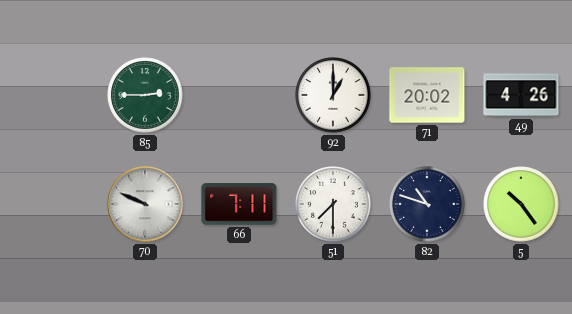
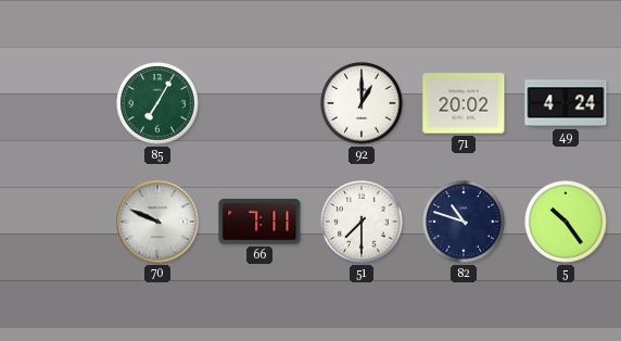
85: 2:45 -> 7:05 (157, 103)
49: 4:26 -> 4:24 (566, 103)
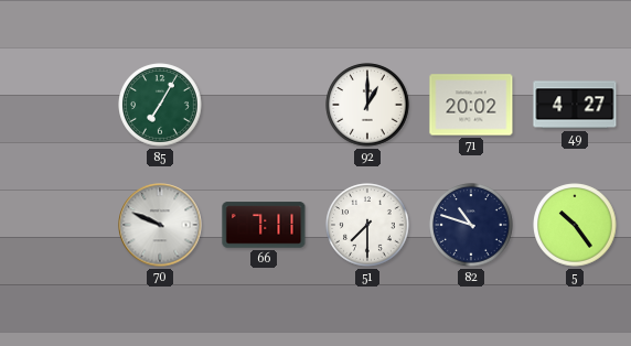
49: 4:24 -> 4:27 (575, 105)
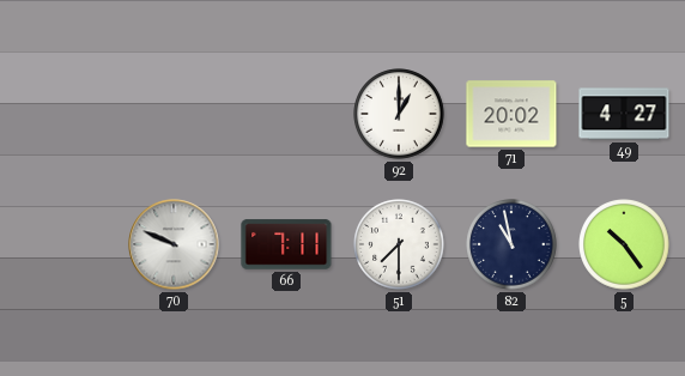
85: 7:05 -> none (160, 105)
82: 10:48 -> 10:58 (511, 244)
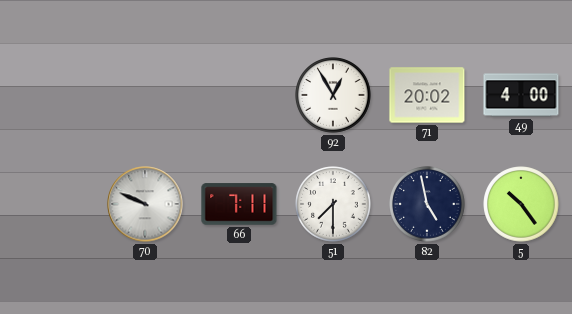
92: 1:00 -> 12:55 (333, 95)
49: 4:27 -> 4:00 (521, 95)
82: 10:58 -> 4:58 (427, 204)
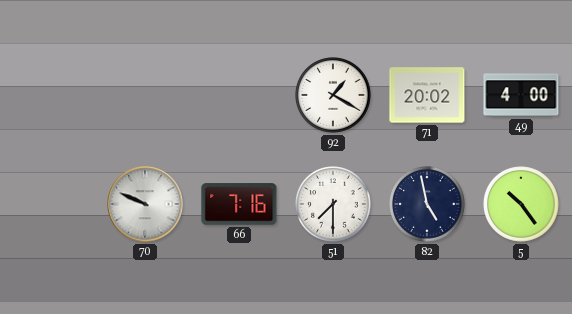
92: 12:55 -> 1:20 (333, 95)
66: 7:11 -> 7:16 (239, 204)
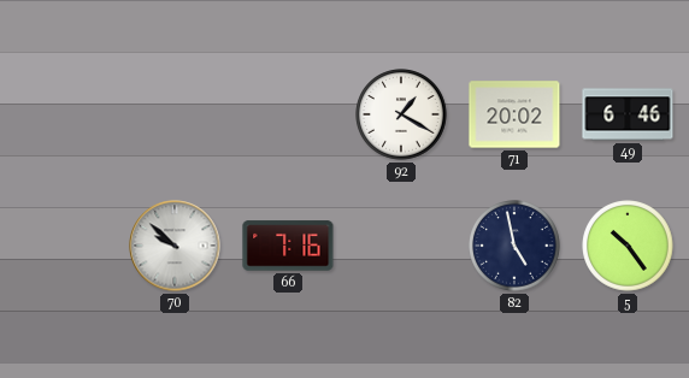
49: 4:00 -> 6:46 (628, 114)
70: 9:49 -> 9:52 (175, 246)
51: 7:30 -> none (333, 204)
